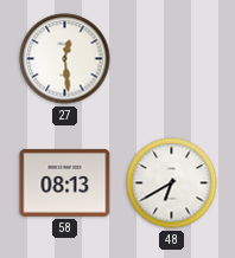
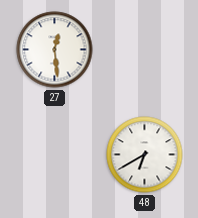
58: 08:13 -> none (65, 182)
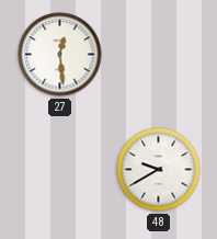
48: 6:40 -> 9:40 (159, 170)
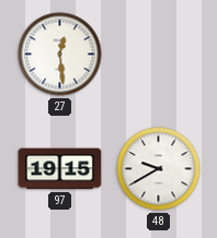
97: none -> 19:15 (60, 169)
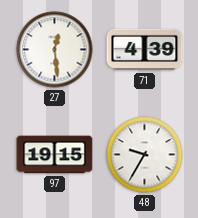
71: none -> 4:39 (145, 50)
48: 9:40 -> 9:35 (145, 155)
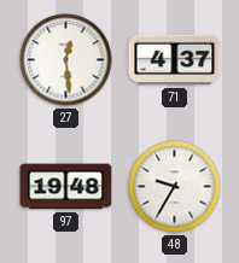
71: 4:39 -> 4:37 (175, 60)
97: 19:15 -> 19:48 (66, 187)
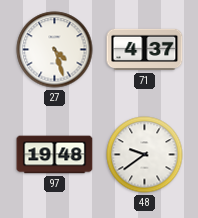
27: 12:29 -> 4:27 (55, 50)
48: 9:35 -> 9:39 (145, 155)
